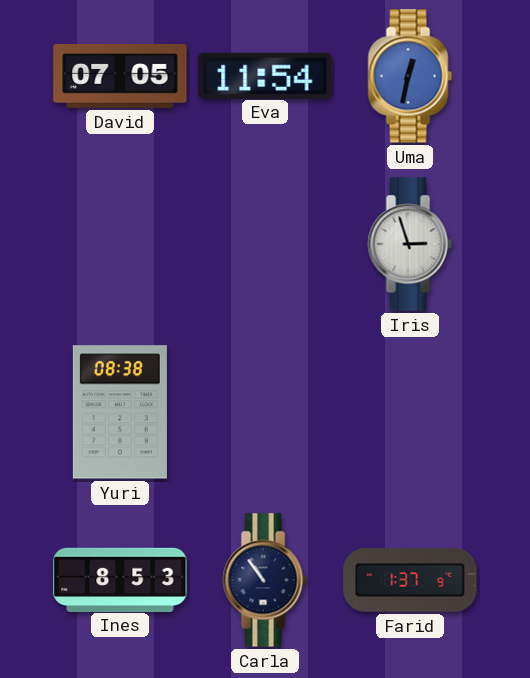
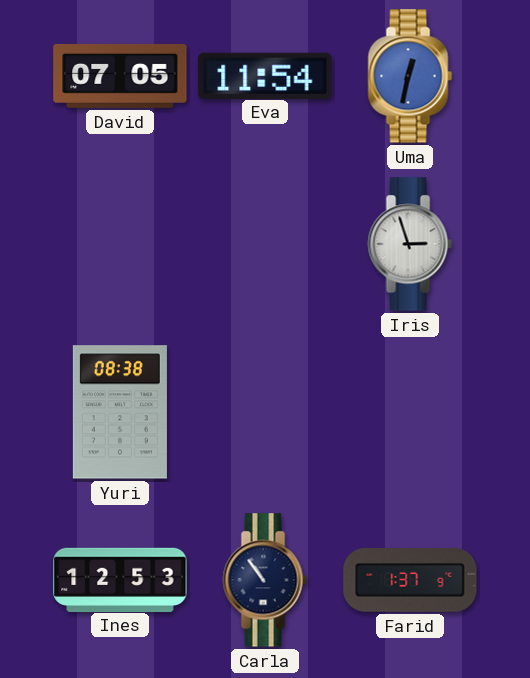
Ines: 8:53 -> 12:53 (120, 579)
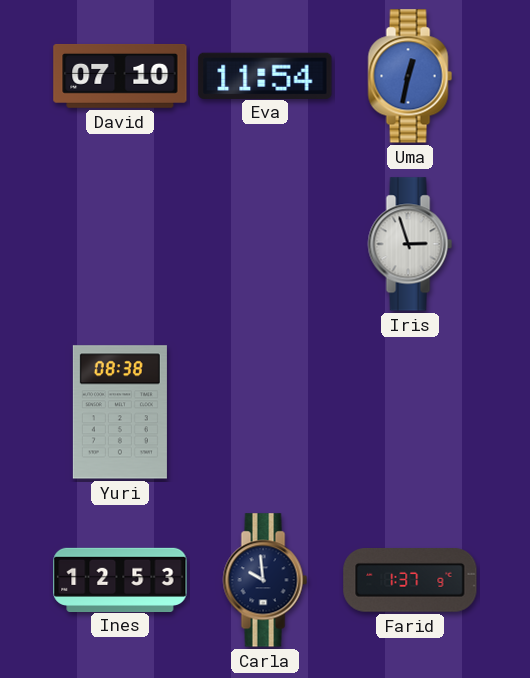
David: 07:05 -> 07:10 (120, 76)
Carla: 10:54 -> 9:59 (265, 580)
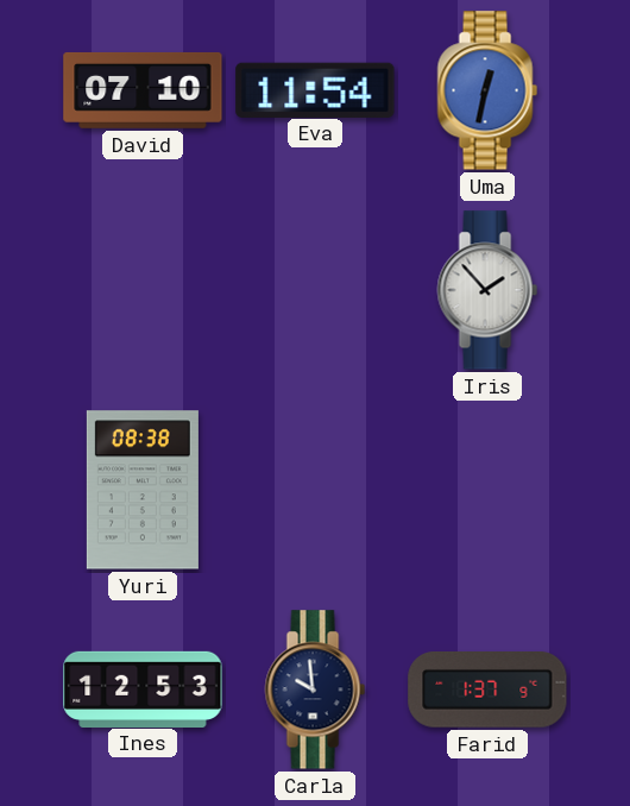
Iris: 2:57 -> 1:53 (487, 290)
